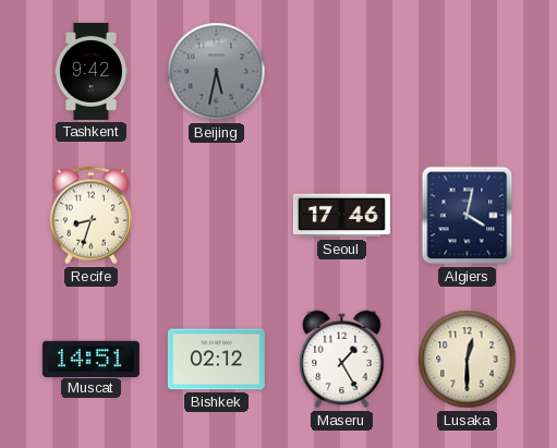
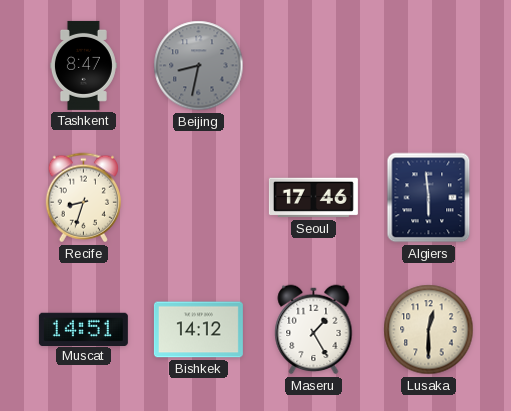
Tashkent: 9:42 -> 8:47 (83, 65)
Beijing: 5:32 -> 8:32 (199, 66)
Algiers: 4:02 -> 5:59 (429, 198)
Bishkek: 02:12 -> 14:12 (198, 330)
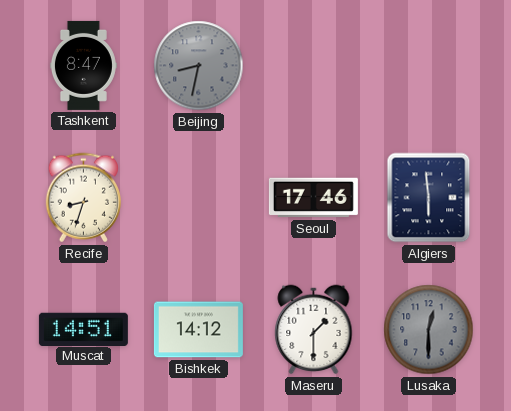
Maseru: 1:25 -> 1:30 (314, 330)
Lusaka dial: cream -> grey (429, 330)
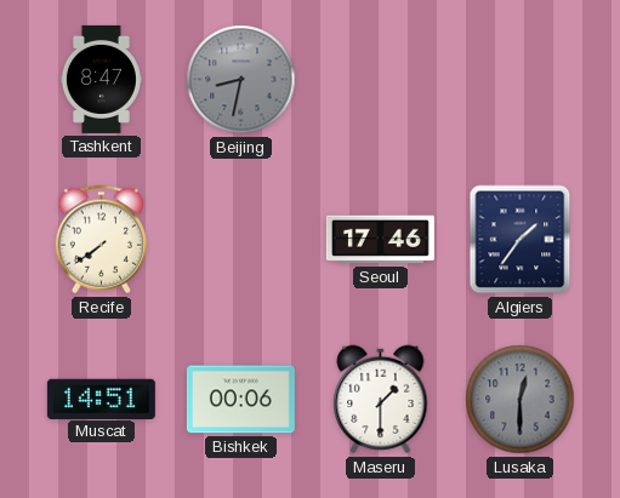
Recife: 8:33 -> 7:39 (101, 240)
Algiers: 5:59 -> 1:36 (521, 240)
Bishkek: 14:12 -> 00:06 (240, 400)
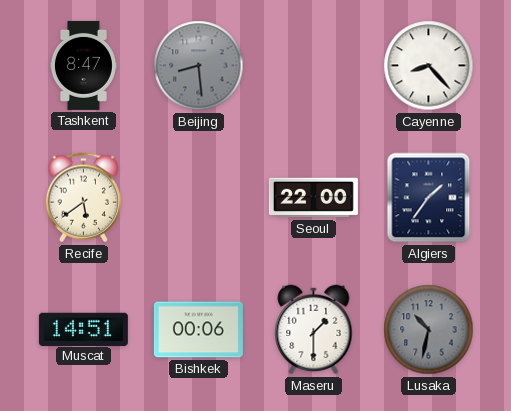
Beijing: 8:32 -> 8:29 (199, 66)
Cayenne: none -> 8:23 (429, 66)
Recife: 7:39 -> 5:39 (83, 198)
Seoul: 17:46 -> 22:00 (313, 198)
Lusaka: 12:30 -> 10:32 (429, 330)
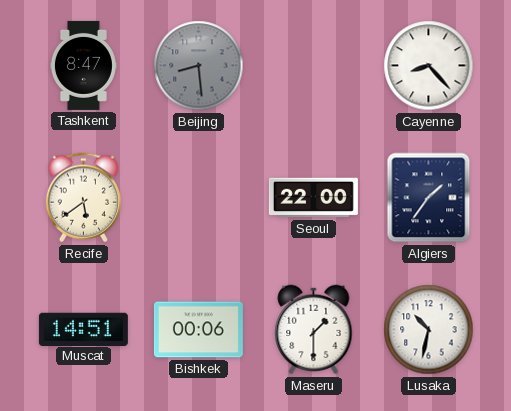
Lusaka dial: grey -> white (429, 330)
